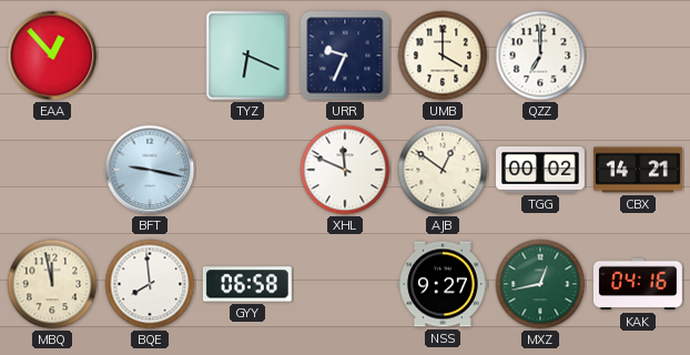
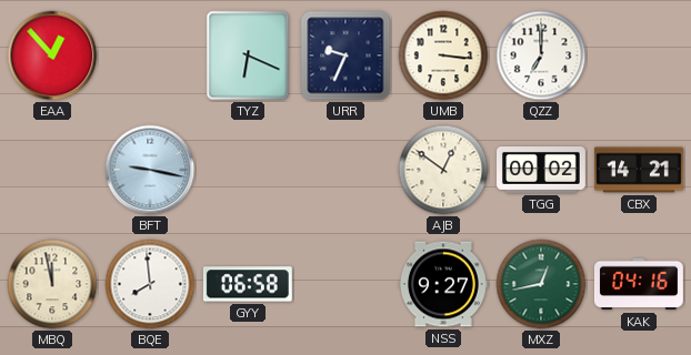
UMB: 4:00 -> 3:16 (443, 55)
XHL: 11:49 -> none (345, 170)
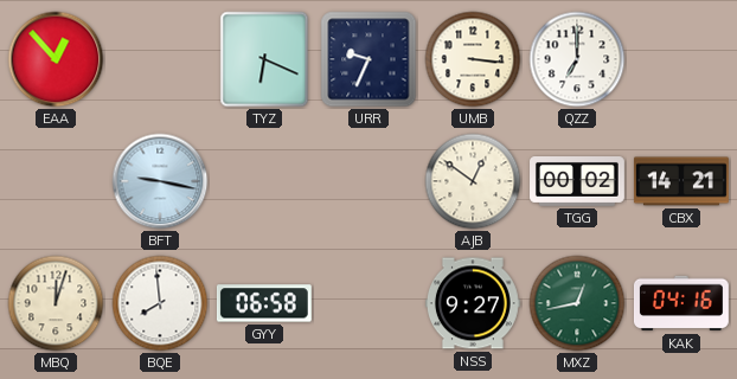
MBQ: 11:58 -> 12:03 (56, 303)
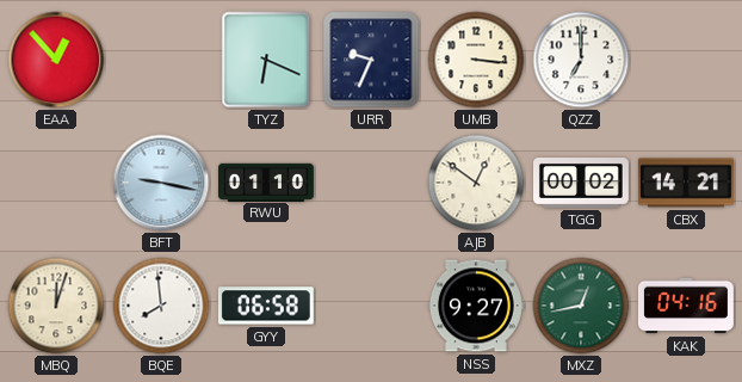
RWU: none -> 01:10 (267, 181)
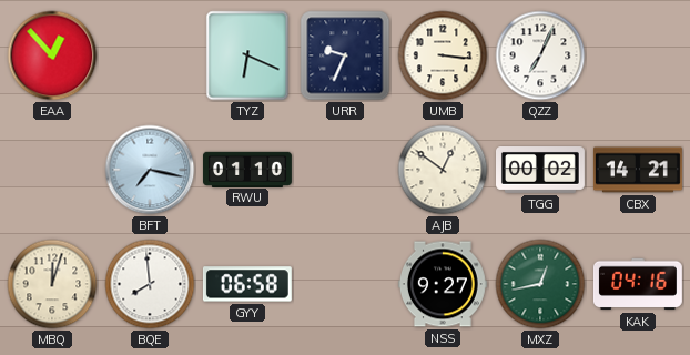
QZZ: 7:00 -> 7:04 (540, 55)
BFT: 9:17 -> 7:17 (150, 170)
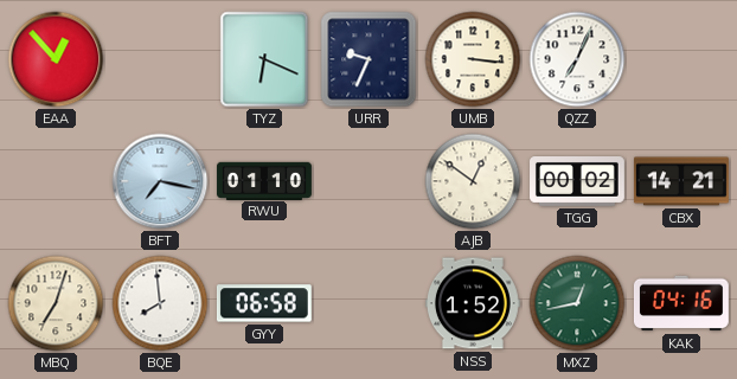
MBQ: 12:03 -> 7:03 (56, 303)
NSS: 9:27 -> 1:52 (473, 303)
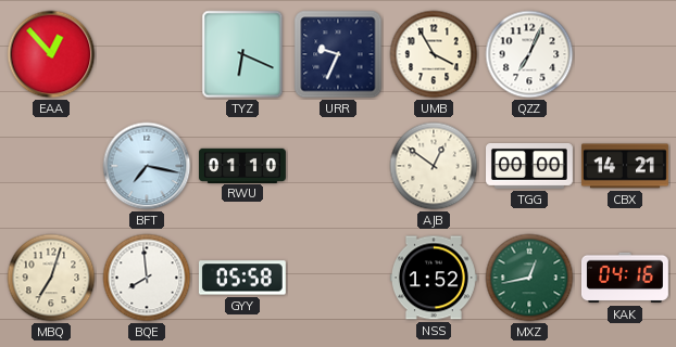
UMB: 3:16 -> 3:55 (434, 54)
TGG: 00:02 -> 00:00 (530, 167)
GYY: 06:58 -> 05:58 (242, 278)
